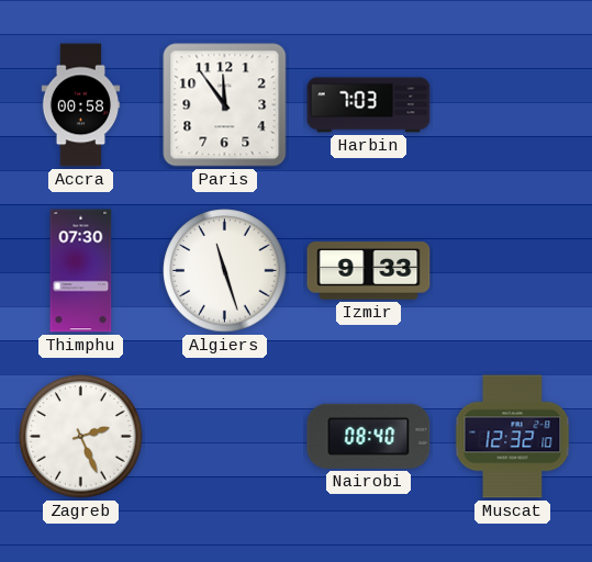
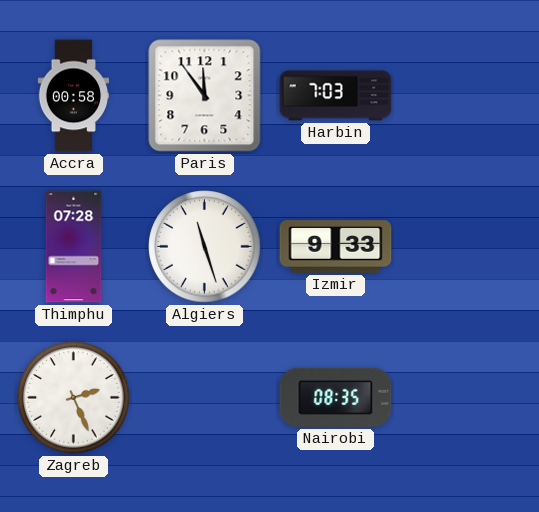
Thimphu: 07:30 -> 07:28 (74, 247)
Nairobi: 08:40 -> 08:35 (336, 397)
Muscat: 12:32 -> none (513, 437)
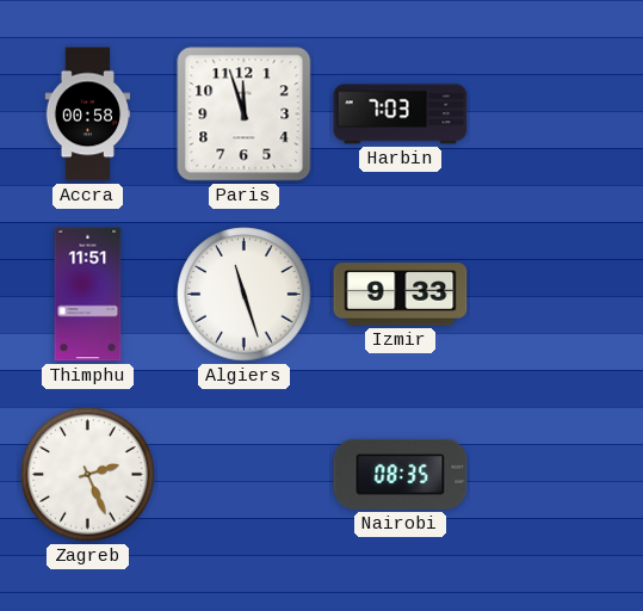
Paris: 11:54 -> 11:57 (245, 115)
Thimphu: 07:28 -> 11:51 (88, 295)
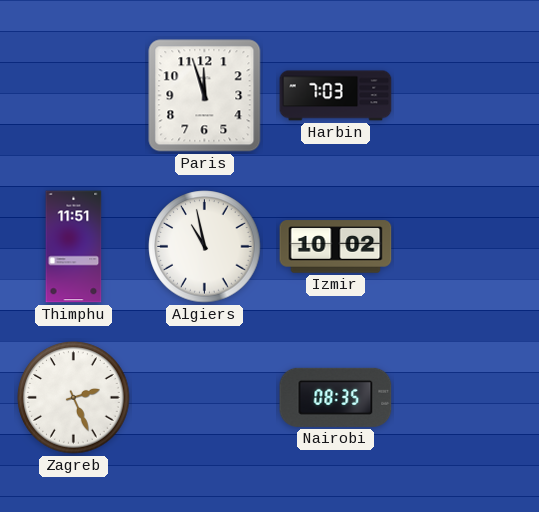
Accra: 00:58 -> none (88, 115)
Algiers: 11:27 -> 10:58 (205, 247)
Izmir: 9:33 -> 10:02 (336, 247)
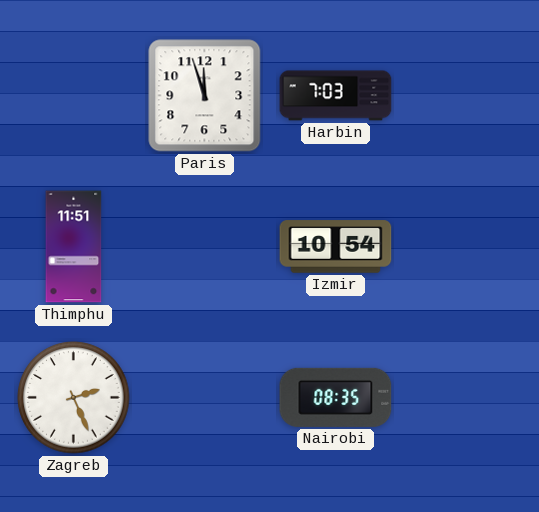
Algiers: 10:58 -> none (205, 247)
Izmir: 10:02 -> 10:54 (336, 247)
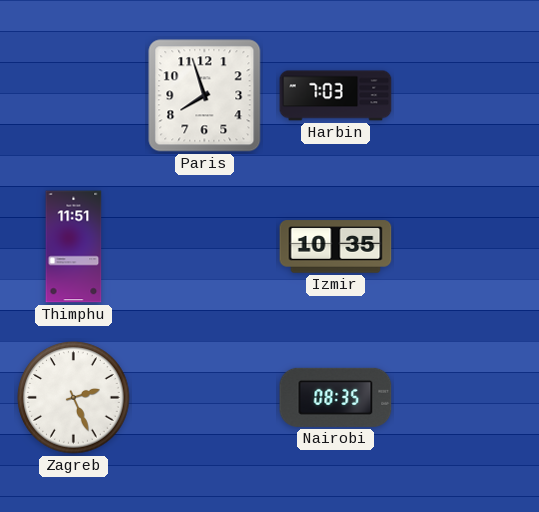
Paris: 11:57 -> 7:57 (205, 96)
Izmir: 10:54 -> 10:35 (336, 247)
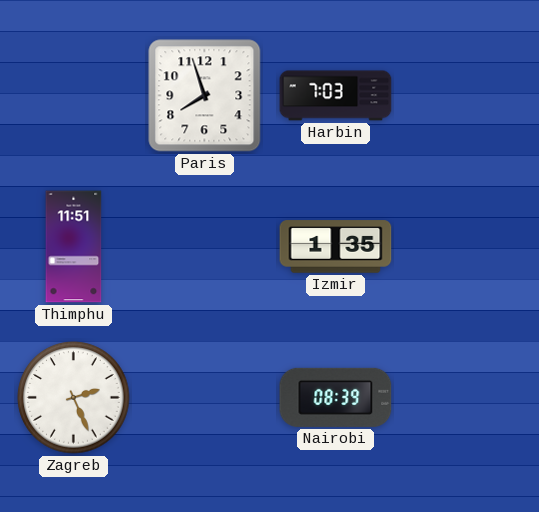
Izmir: 10:35 -> 1:35 (336, 247)
Nairobi: 08:35 -> 08:39 (336, 397)
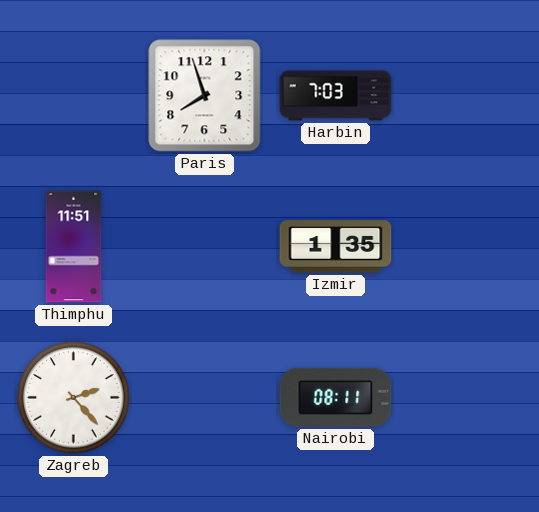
Zagreb: 2:26 -> 2:23 (74, 398)
Nairobi: 08:39 -> 08:11 (336, 397)
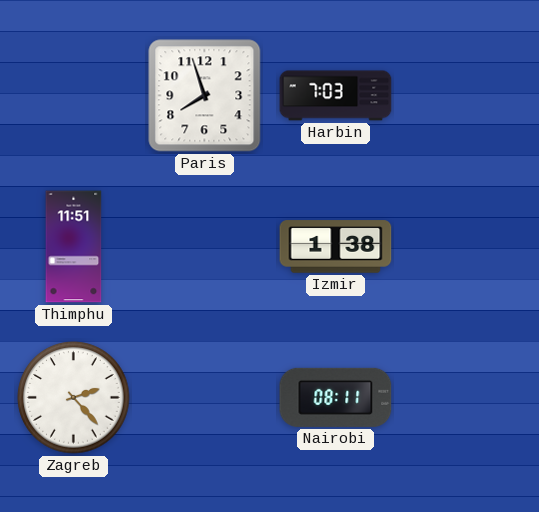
Izmir: 1:35 -> 1:38 (336, 247)
